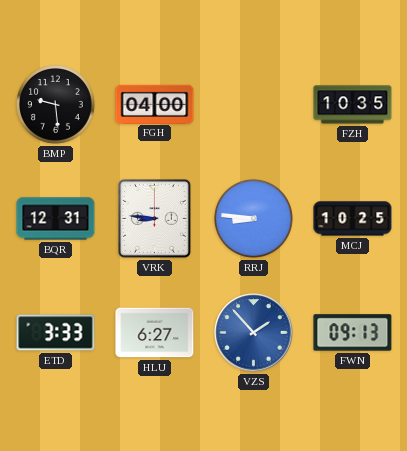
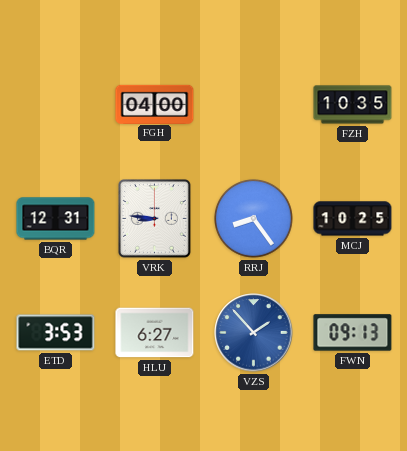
BMP: 9:29 -> none (56, 105)
RRJ: 8:46 -> 8:24 (254, 219)
ETD: 3:33 -> 3:53 (56, 333)
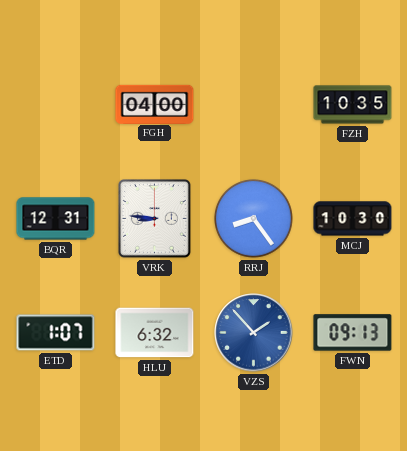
MCJ: 10:25 -> 10:30 (353, 219)
ETD: 3:53 -> 1:07 (56, 333)
HLU: 6:27 -> 6:32 (155, 333)
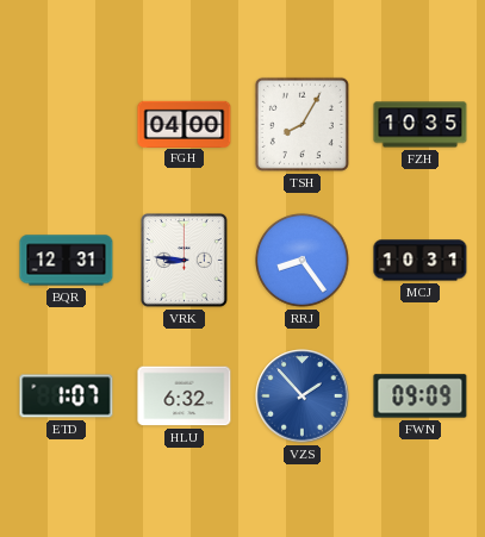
TSH: none -> 8:05 (301, 124)
MCJ: 10:30 -> 10:31 (421, 261)
FWN: 09:13 -> 09:09 (421, 396)
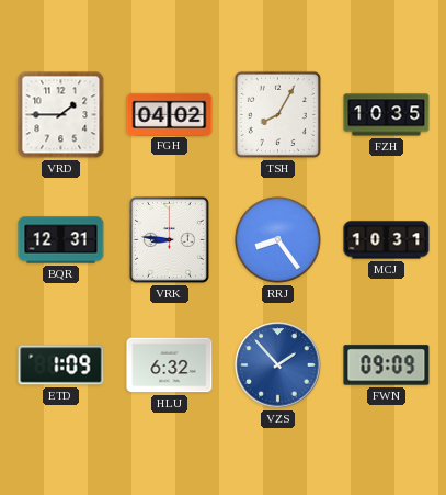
VRD: none -> 1:45 (61, 115)
FGH: 04:00 -> 04:02 (170, 114)
ETD: 1:07 -> 1:09 (61, 365)
